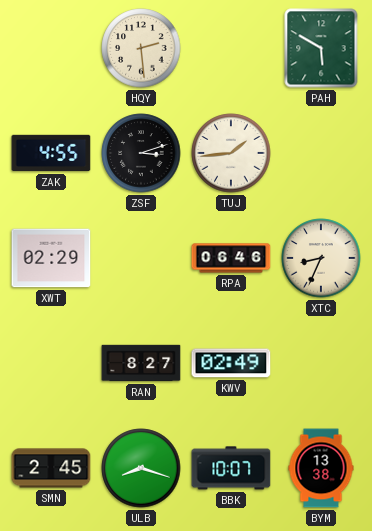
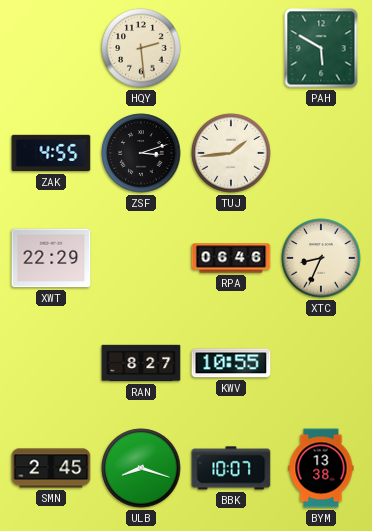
XWT: 02:29 -> 22:29 (51, 258)
KWV: 02:49 -> 10:55 (231, 363)
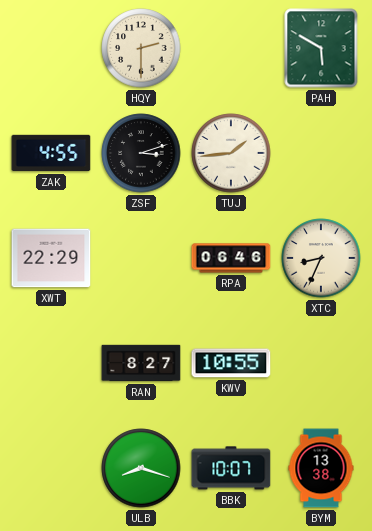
HQY: 2:29 -> 2:30 (141, 48)
SMN: 2:45 -> none (51, 468)
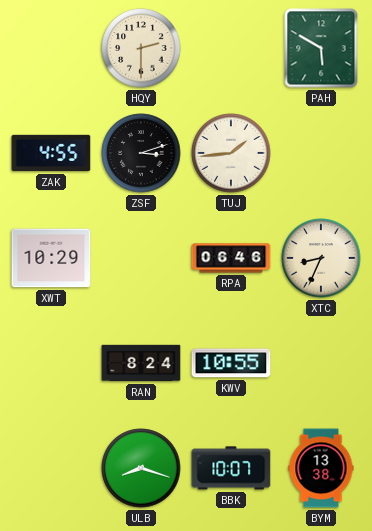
XWT: 22:29 -> 10:29 (51, 258)
RAN: 8:27 -> 8:24 (141, 363)
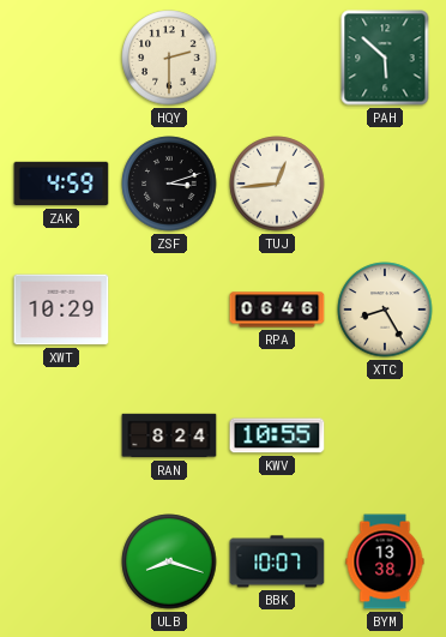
PAH: 5:50 -> 5:52 (385, 58)
ZAK: 4:55 -> 4:59 (61, 184)
TUJ: 1:44 -> 12:44 (277, 184)
XTC: 8:34 -> 8:25 (385, 310)
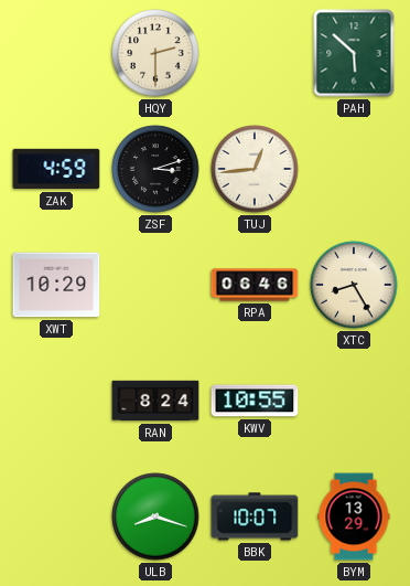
BYM: 13:38 -> 13:29 (354, 516)
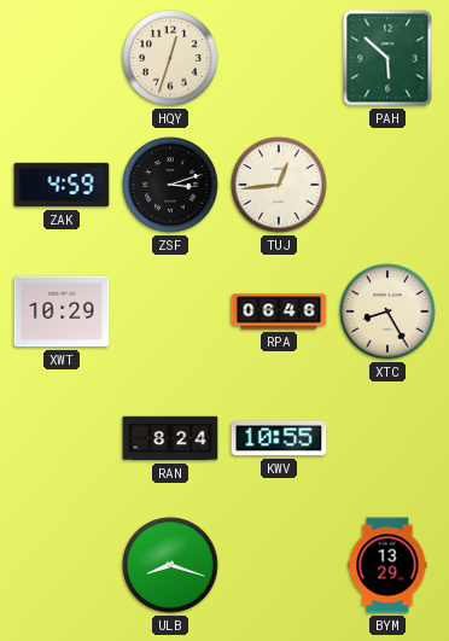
HQY: 2:30 -> 12:33 (170, 58)
BBK: 10:07 -> none (255, 516)
